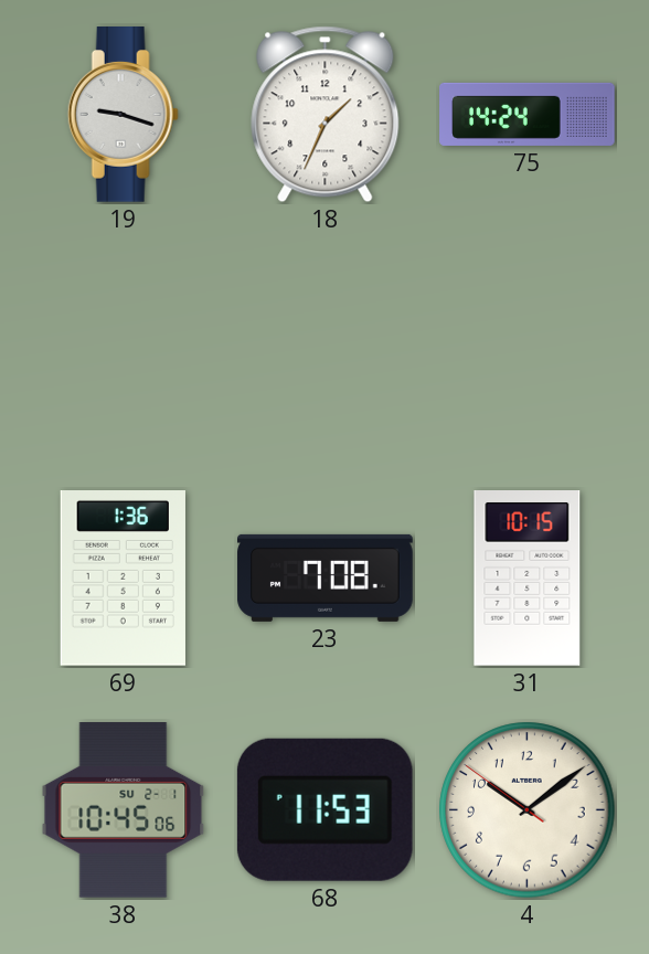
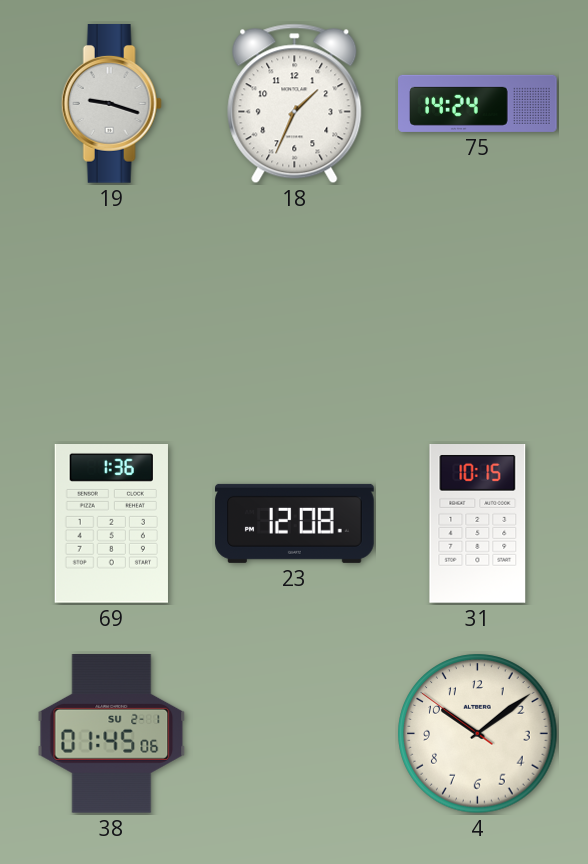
23: 7:08 -> 12:08 (295, 523)
38: 10:45 -> 01:45 (112, 734)
68: 11:53 -> none (324, 809)
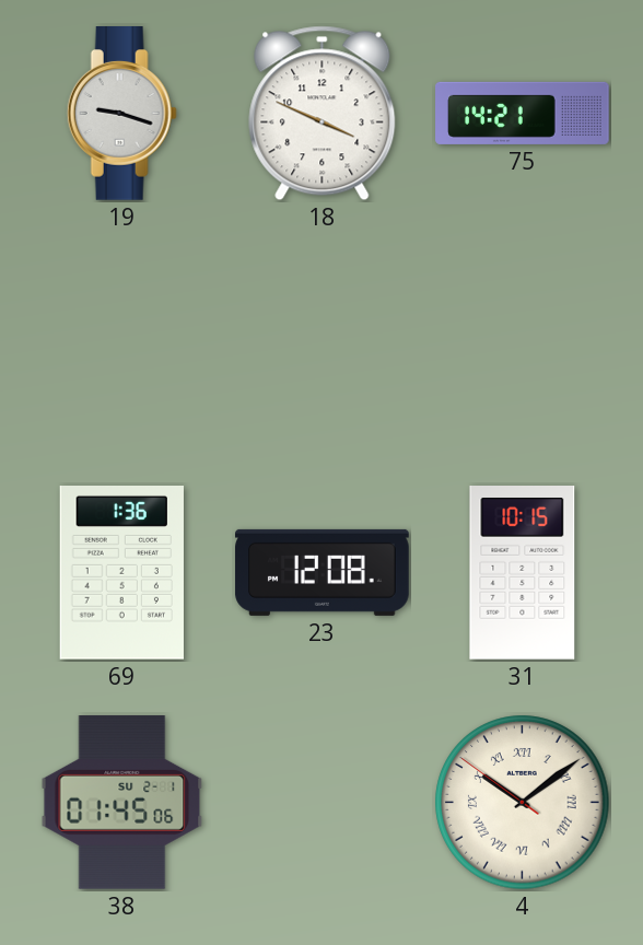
18: 1:34 -> 3:49 (323, 114)
75: 14:24 -> 14:21 (523, 113)
4 numerals: Arabic -> Roman (523, 803)
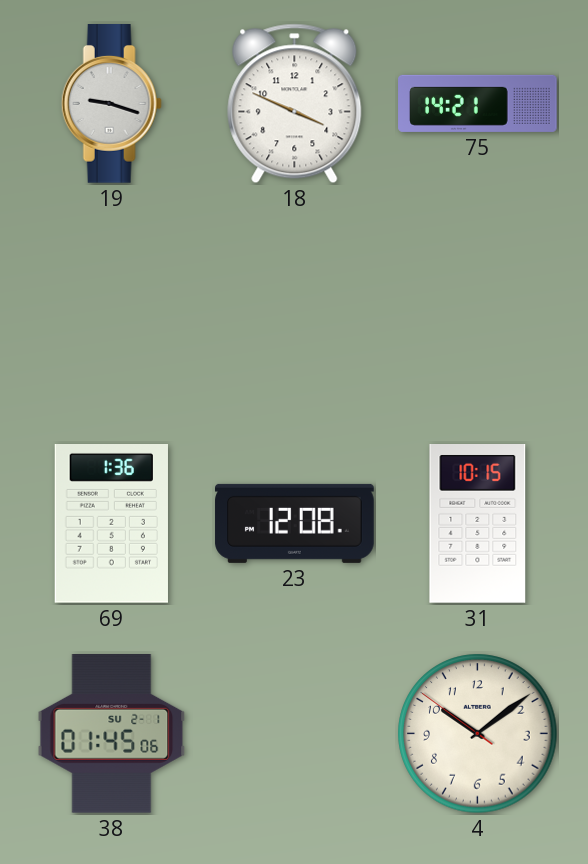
4 numerals: Roman -> Arabic (478, 734)
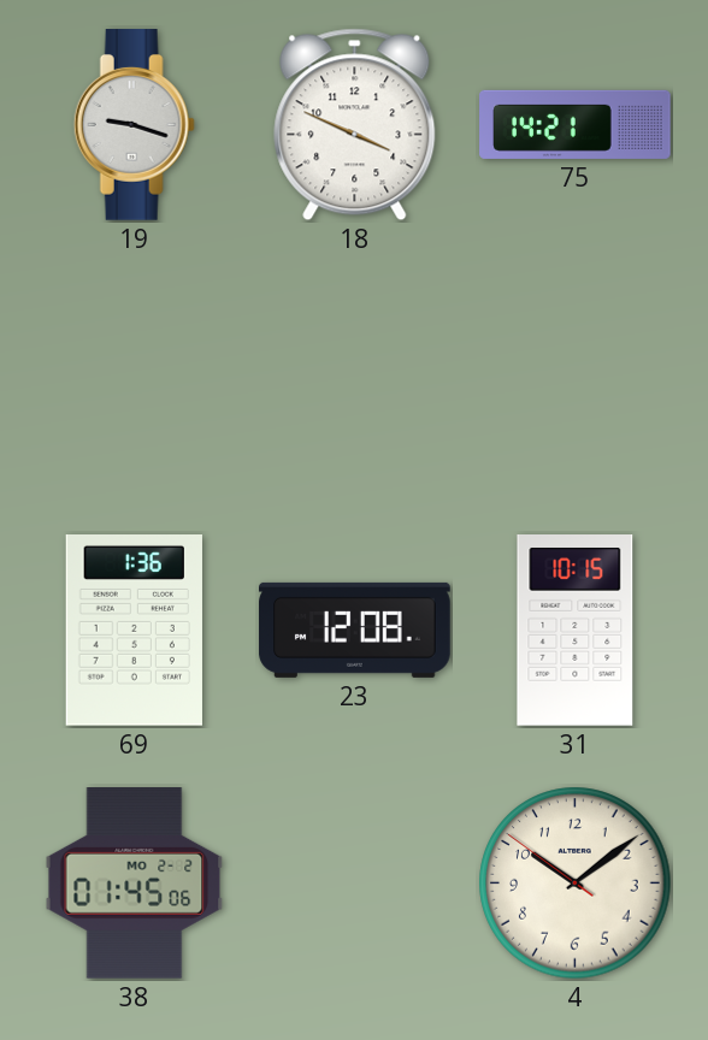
38 date: SU 2-1 -> MO 2-2 (135, 884)
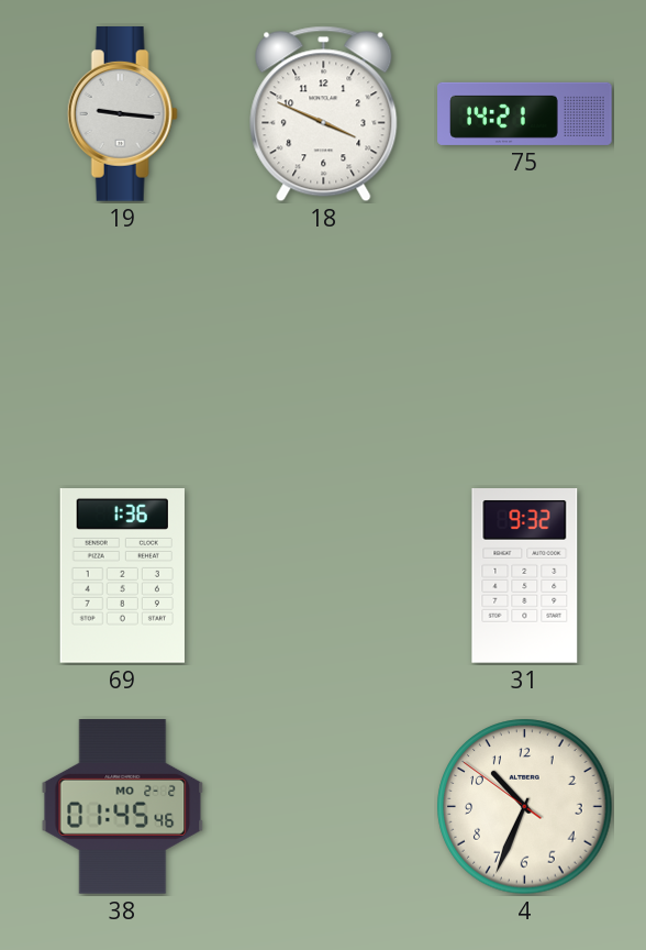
19: 9:18 -> 9:16 (122, 114)
23: 12:08 -> none (355, 630)
31: 10:15 -> 9:32 (525, 576)
38: 01:45:06 -> 01:45:46 (123, 807)
4: 10:08 -> 10:33 (525, 807)
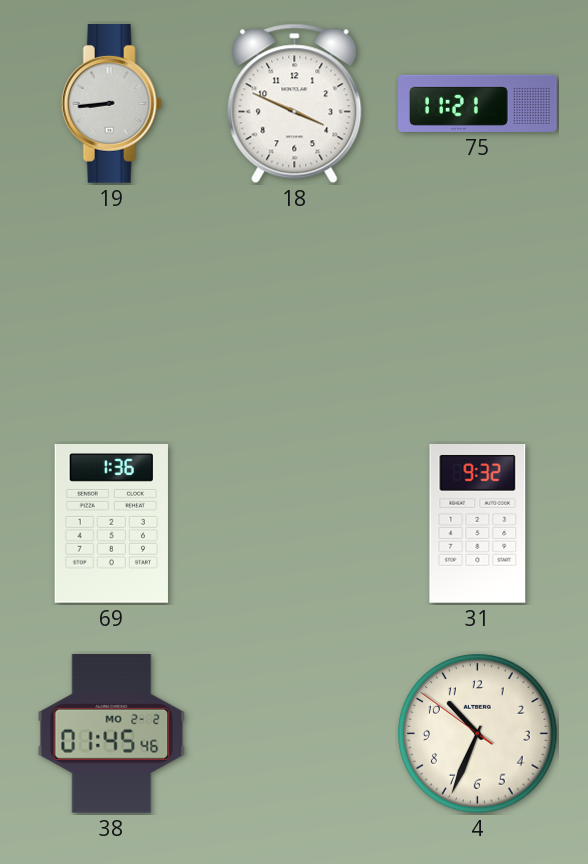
19: 9:16 -> 8:44 (111, 104)
75: 14:21 -> 11:21 (478, 103)
